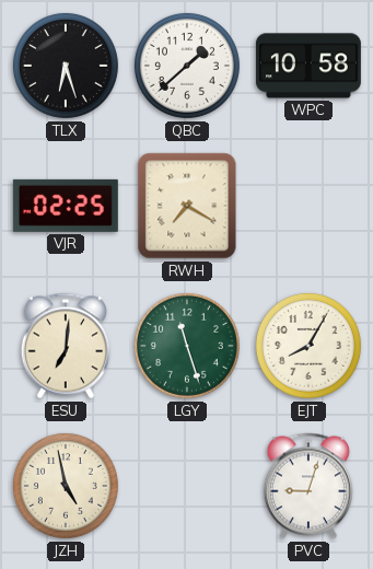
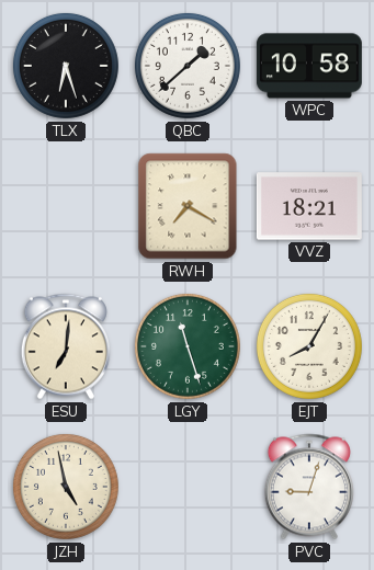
VJR: 02:25 -> none (66, 206)
VVZ: none -> 18:21 (309, 206)
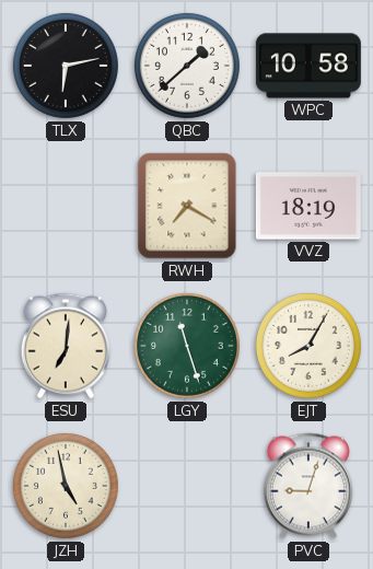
TLX: 6:27 -> 6:13 (66, 66)
VVZ: 18:21 -> 18:19 (308, 206)
